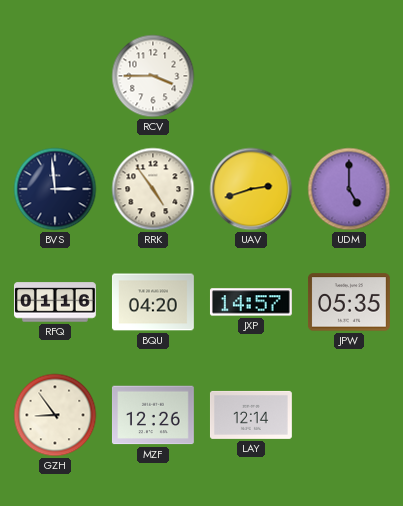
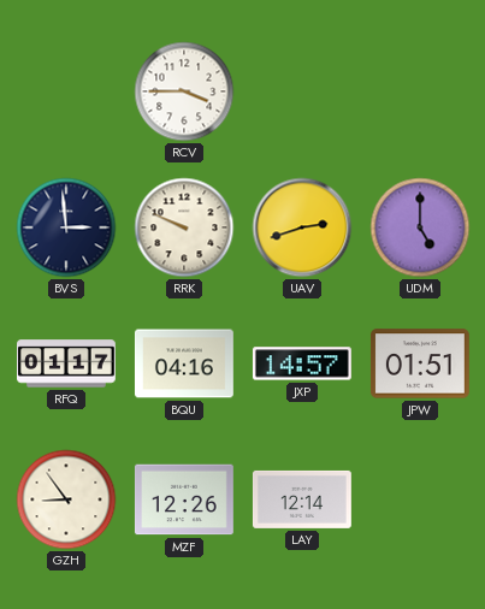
RRK: 4:54 -> 9:49 (184, 227)
RFQ: 01:16 -> 01:17 (67, 363)
BQU: 04:20 -> 04:16 (184, 363)
JPW: 05:35 -> 01:51 (420, 363)
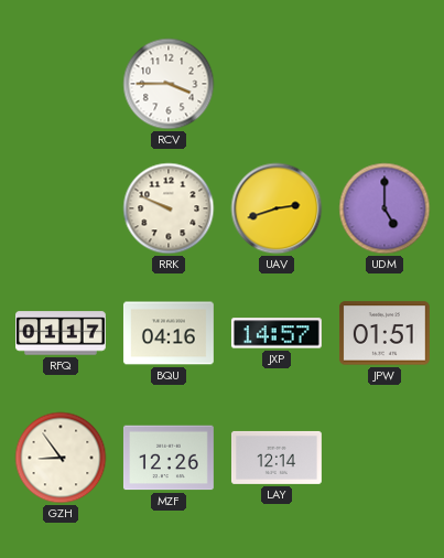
BVS: 2:59 -> none (66, 227)
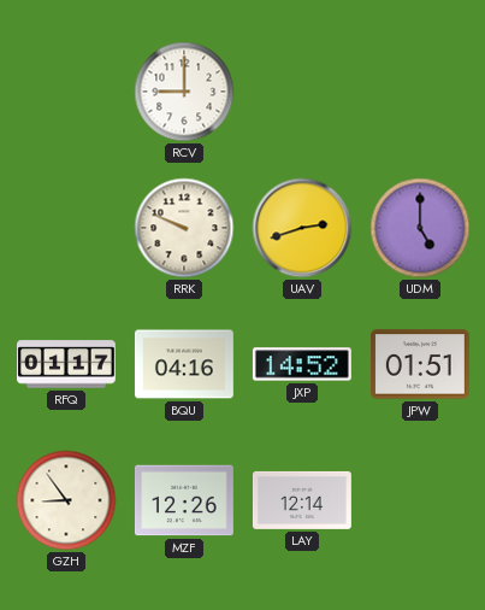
RCV: 3:45 -> 9:00 (184, 92)
JXP: 14:57 -> 14:52 (302, 364)
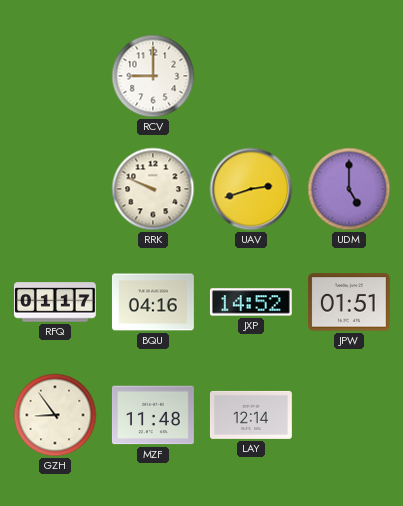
MZF: 12:26 -> 11:48 (153, 415)
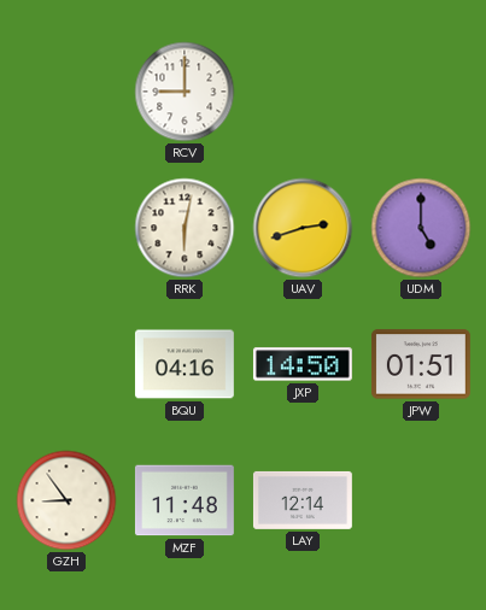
RRK: 9:49 -> 6:02 (185, 228)
RFQ: 01:17 -> none (56, 302)
JXP: 14:52 -> 14:50 (303, 364)
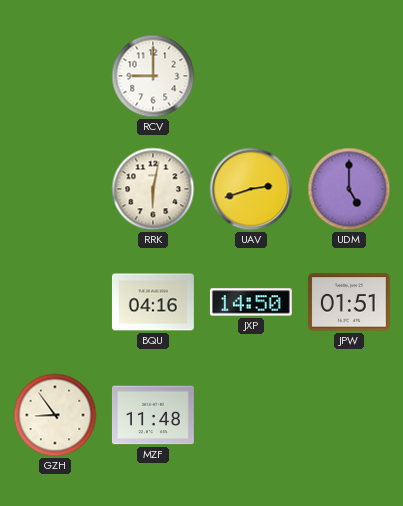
LAY: 12:14 -> none (303, 500)
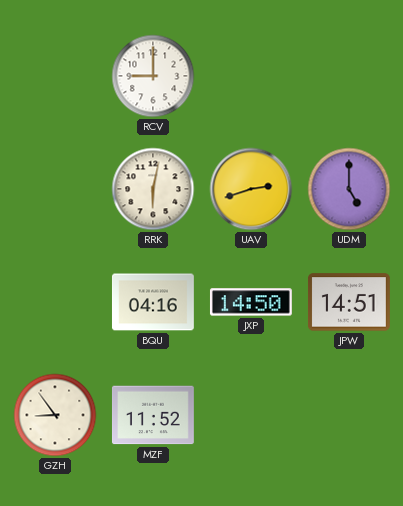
JPW: 01:51 -> 14:51 (349, 302)
MZF: 11:48 -> 11:52 (153, 415)
